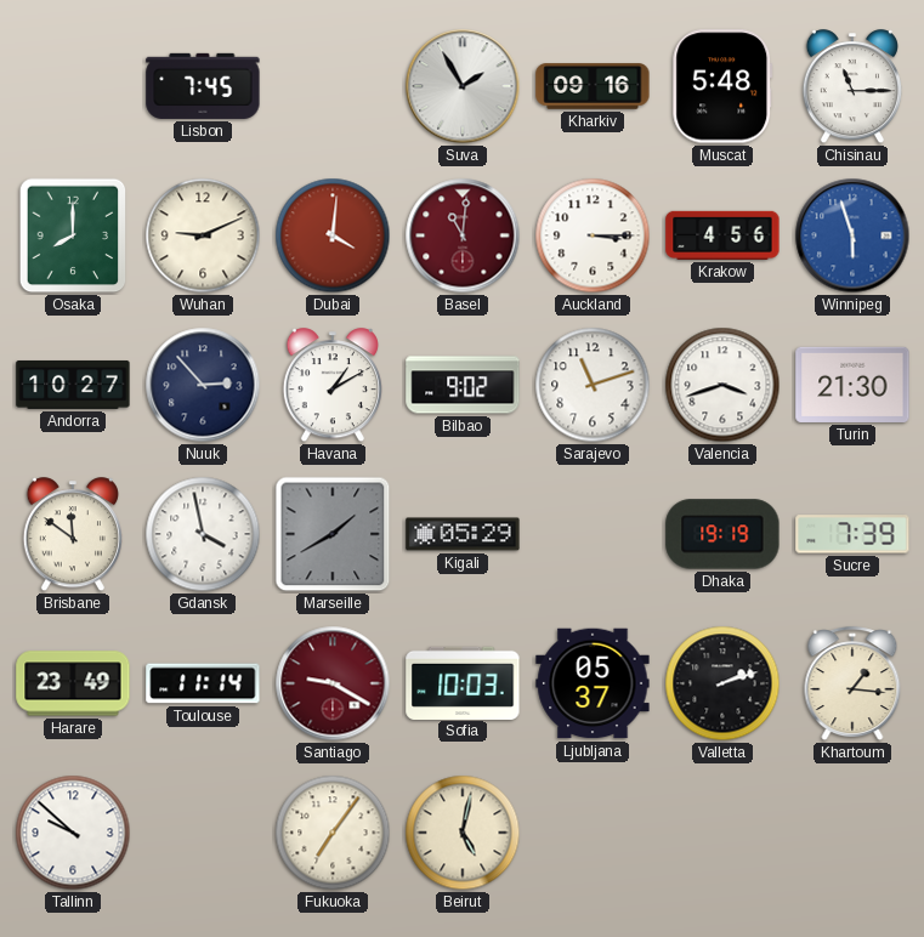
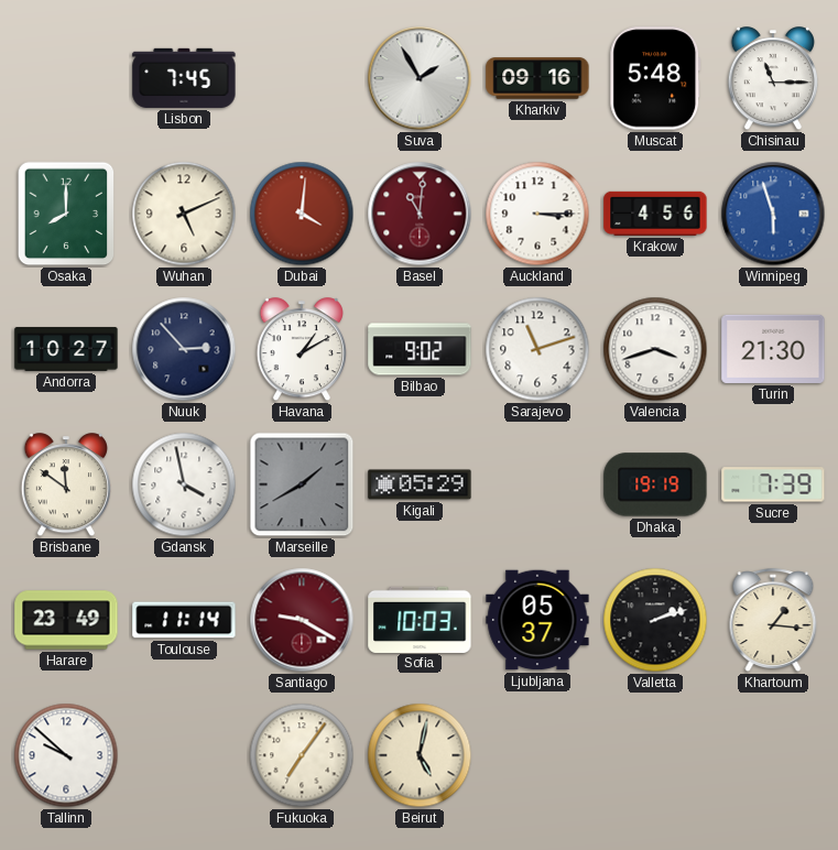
Wuhan: 9:11 -> 5:11 (184, 214)
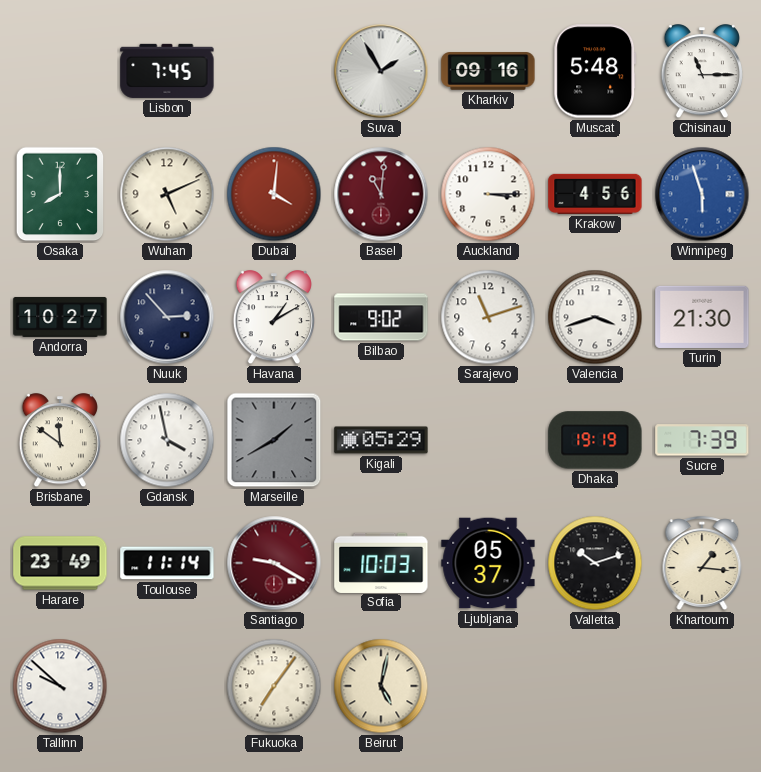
Valletta: 2:12 -> 10:12 (595, 563)
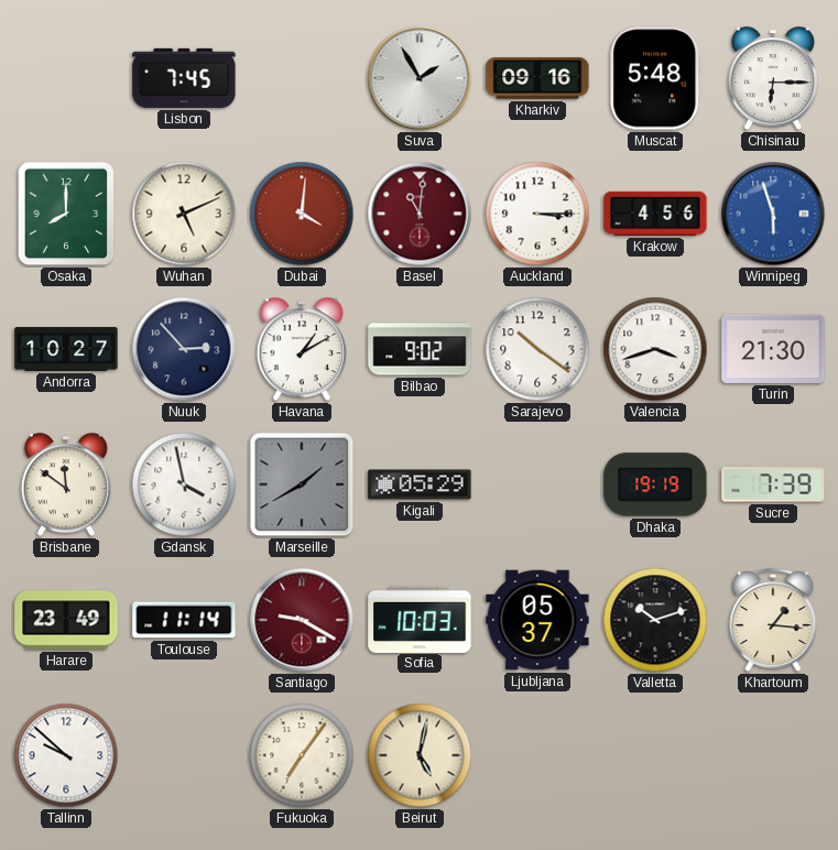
Chisinau: 11:15 -> 6:15 (772, 79)
Sarajevo: 11:12 -> 10:21 (537, 349)
